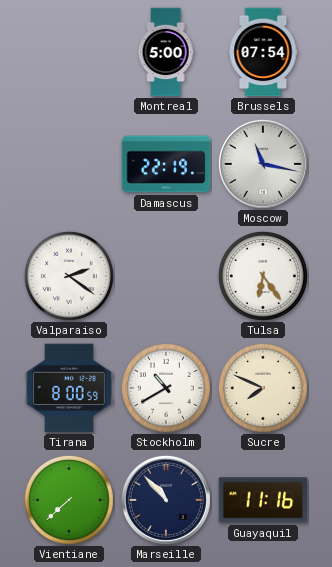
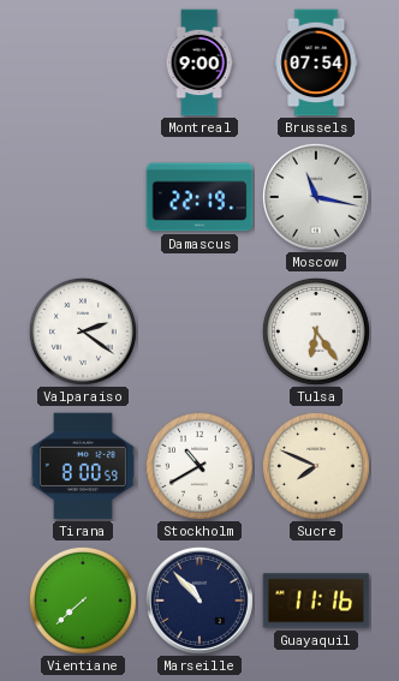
Montreal: 5:00 -> 9:00 (199, 62)
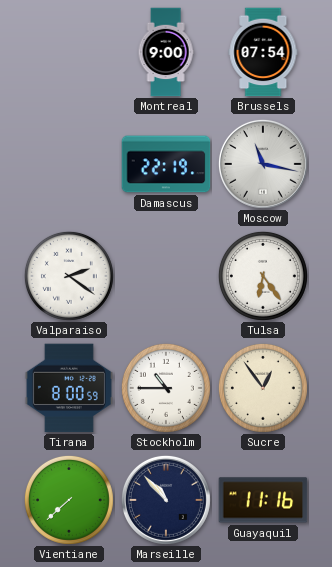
Stockholm: 10:40 -> 10:45 (166, 388)
Sucre: 7:49 -> 12:54 (263, 388)
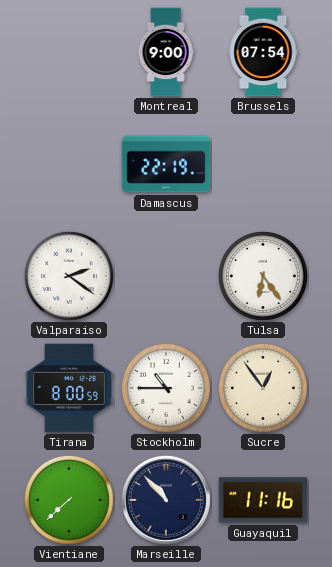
Moscow: 11:17 -> none (263, 164)
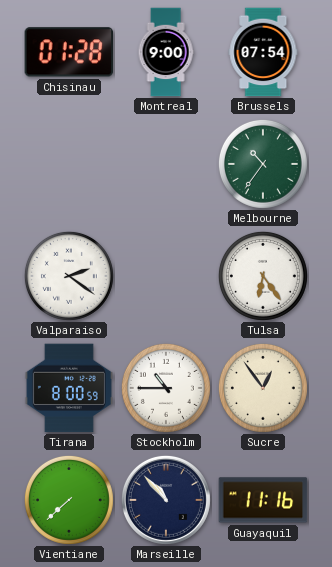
Chisinau: none -> 01:28 (69, 52)
Damascus: 22:19 -> none (166, 164)
Melbourne: none -> 10:36 (263, 164)
